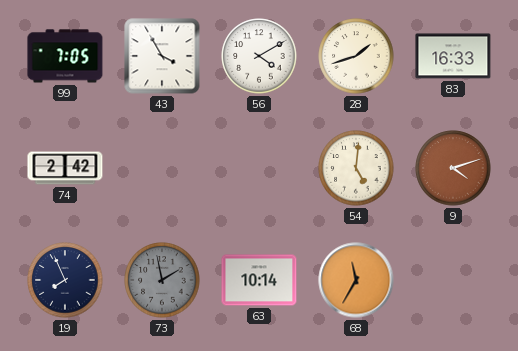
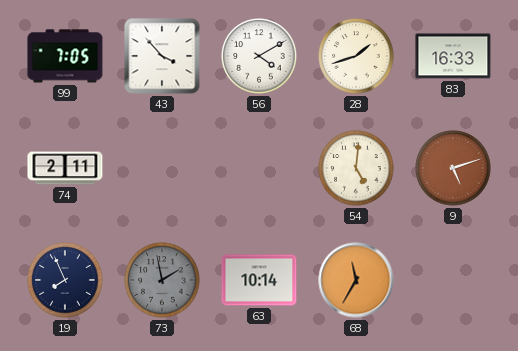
43: 3:55 -> 3:53 (162, 56)
74: 2:42 -> 2:11 (65, 168)
9: 4:12 -> 5:12 (453, 168)
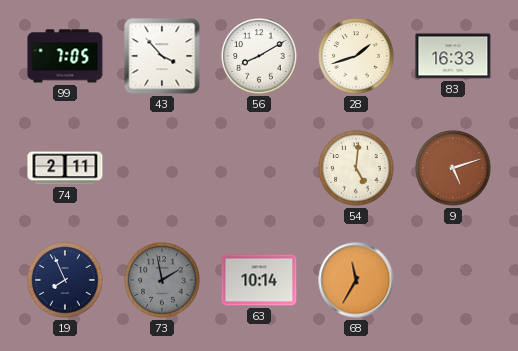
56: 4:10 -> 8:10 (259, 56)
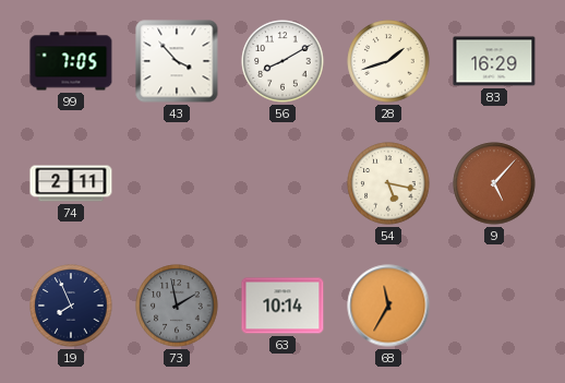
83: 16:33 -> 16:29 (494, 61)
54: 5:01 -> 5:17 (388, 183)
9: 5:12 -> 5:07 (494, 183)
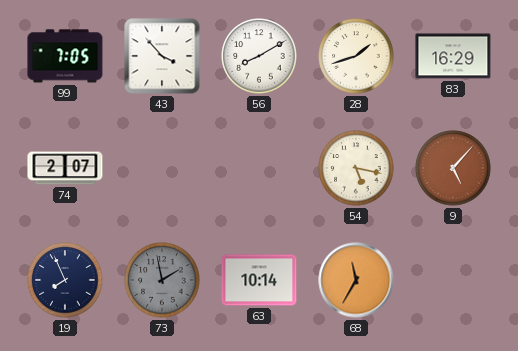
74: 2:11 -> 2:07 (65, 168)
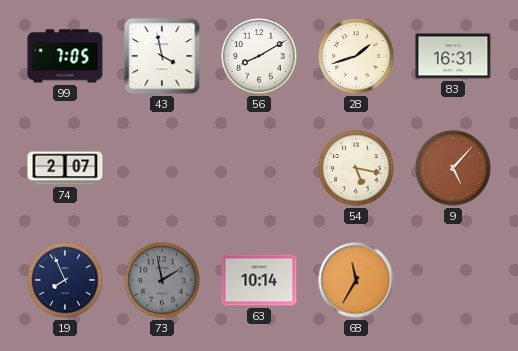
43: 3:53 -> 3:58 (162, 56)
83: 16:29 -> 16:31 (453, 56)
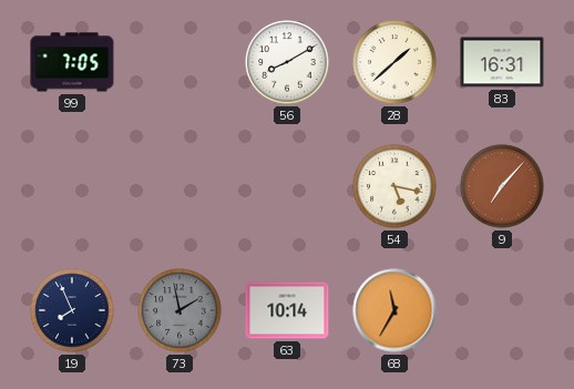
43: 3:58 -> none (162, 56)
28: 1:42 -> 1:38 (394, 62)
74: 2:07 -> none (65, 168)
9: 5:07 -> 7:07 (502, 186)
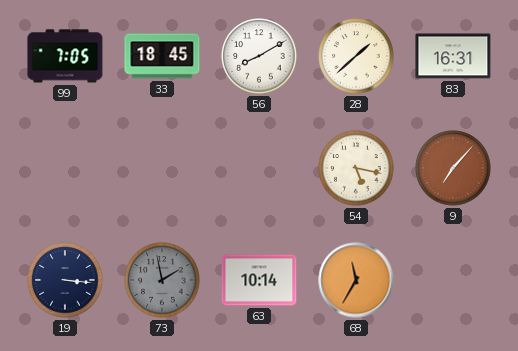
33: none -> 18:45 (162, 56)
19: 7:56 -> 3:16 (65, 280)
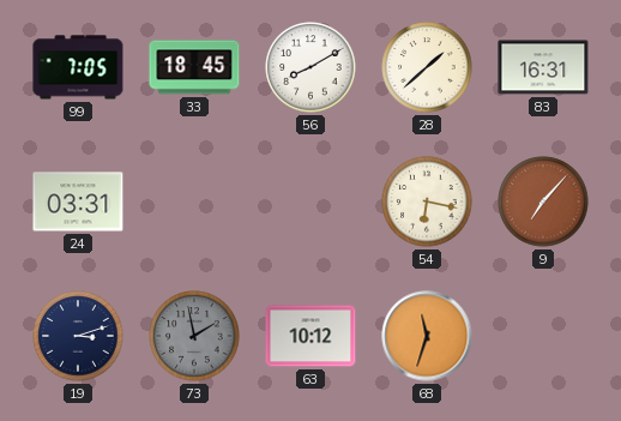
24: none -> 03:31 (78, 202)
54: 5:17 -> 6:17 (427, 202)
19: 3:16 -> 3:12 (78, 336)
63: 10:14 -> 10:12 (310, 336)
68: 11:35 -> 11:33 (427, 336)
